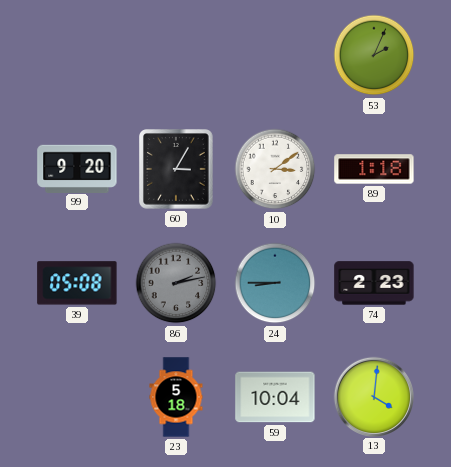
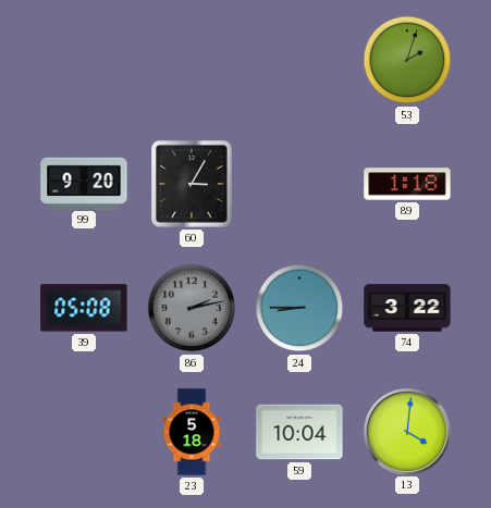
53: 2:04 -> 2:03 (407, 60)
10: 3:09 -> none (275, 169)
74: 2:23 -> 3:22 (407, 308)
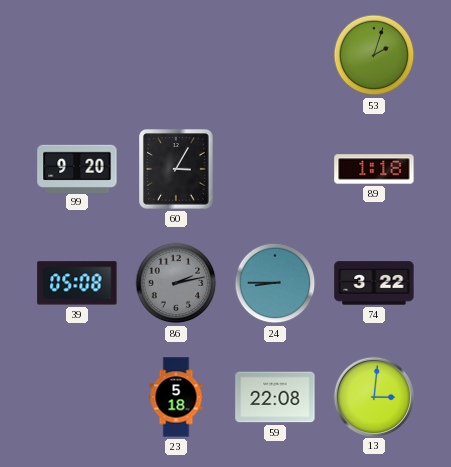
59: 10:04 -> 22:08 (275, 397)
13: 4:01 -> 3:01 (373, 396)
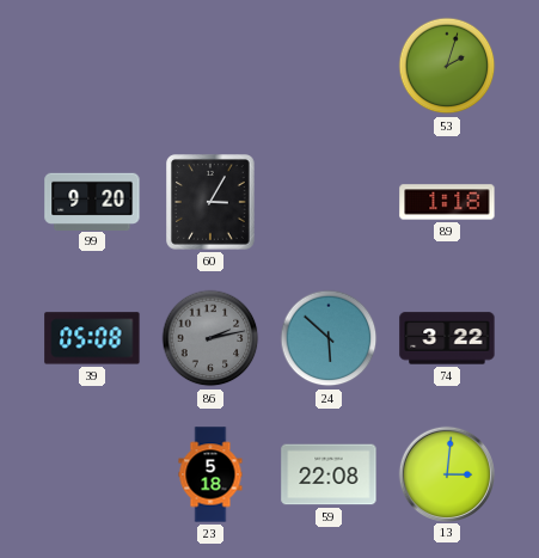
24: 8:45 -> 5:52 (329, 338)
